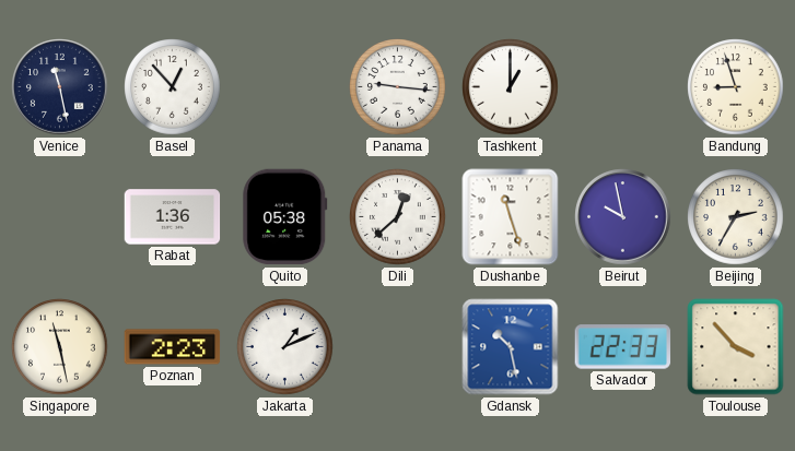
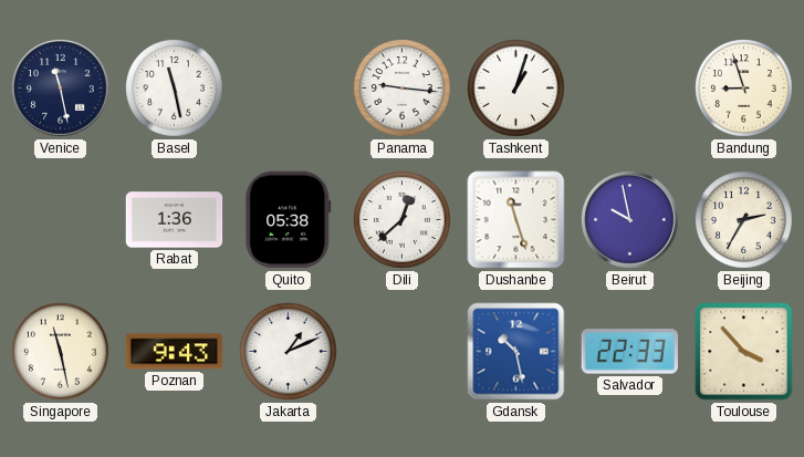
Basel: 12:53 -> 11:28 (175, 89)
Tashkent: 1:00 -> 1:03 (516, 89)
Poznan: 2:23 -> 9:43 (175, 352)
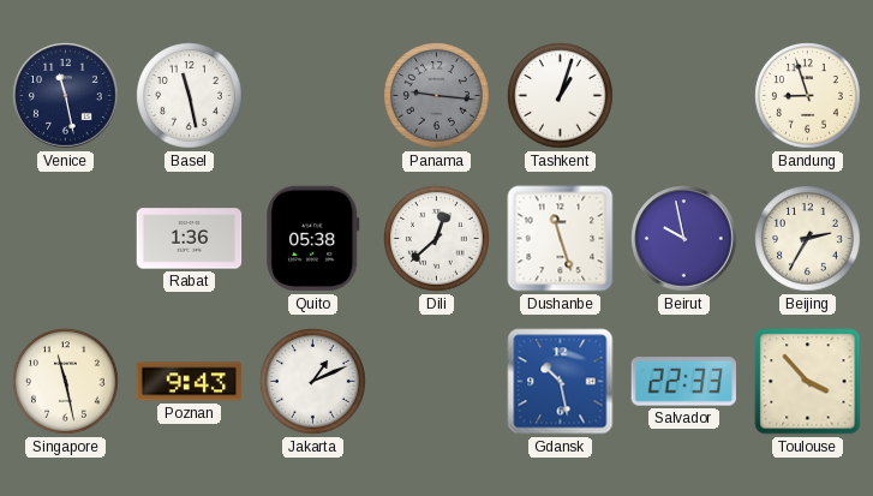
Panama dial: white -> grey (437, 96)
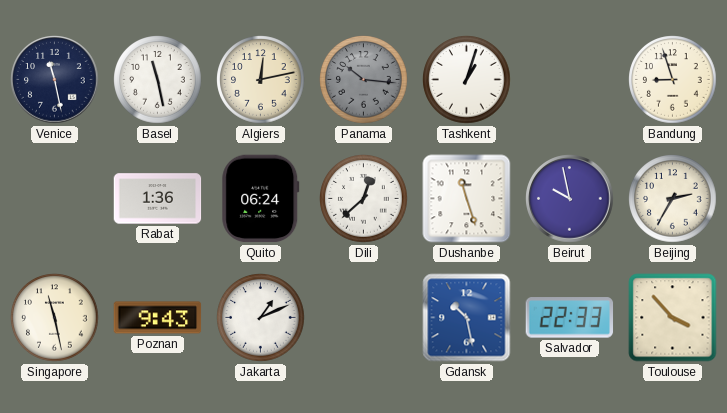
Algiers: none -> 12:13 (261, 80)
Panama: 9:16 -> 10:16 (364, 80)
Quito: 05:38 -> 06:24 (261, 199)
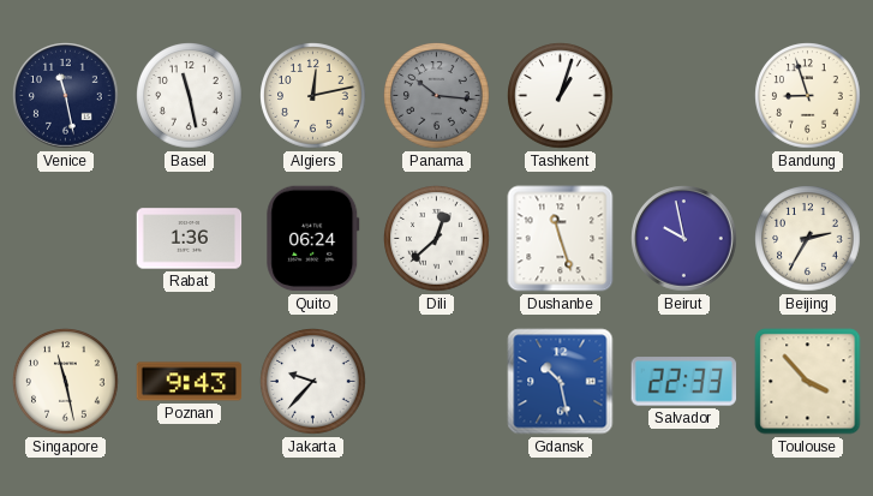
Jakarta: 1:11 -> 9:37 (313, 382)
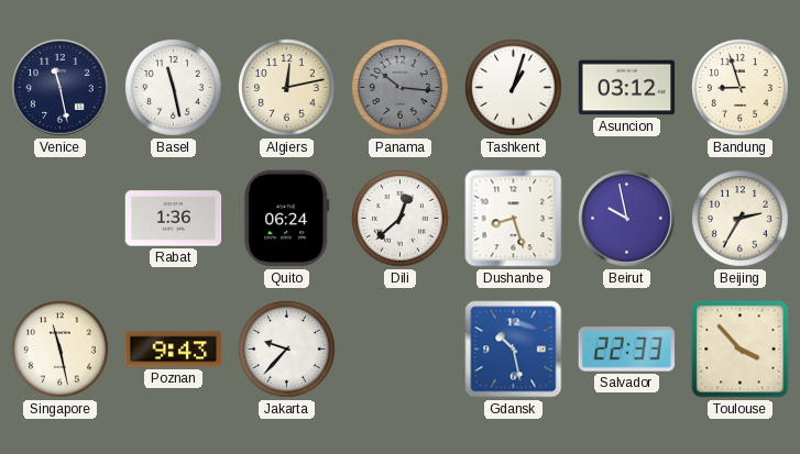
Asuncion: none -> 03:12 (627, 88)
Dushanbe: 11:27 -> 8:27 (514, 219)
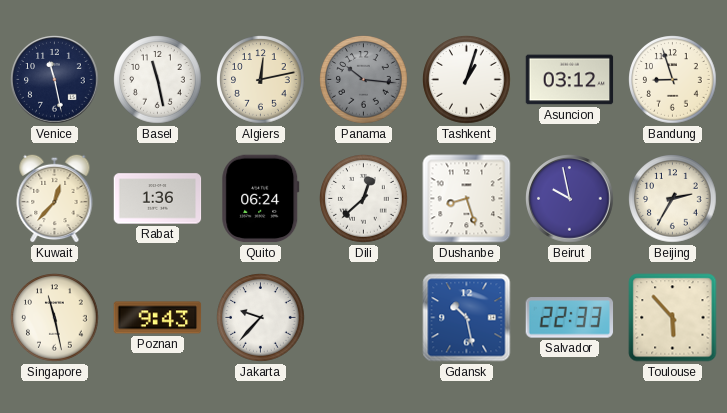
Kuwait: none -> 12:37 (55, 198)
Toulouse: 3:53 -> 5:53 (673, 318)
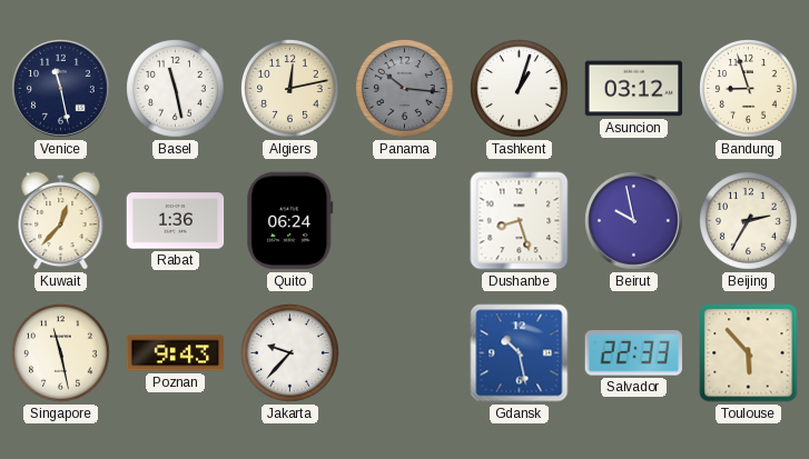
Dili: 12:38 -> none (364, 199)
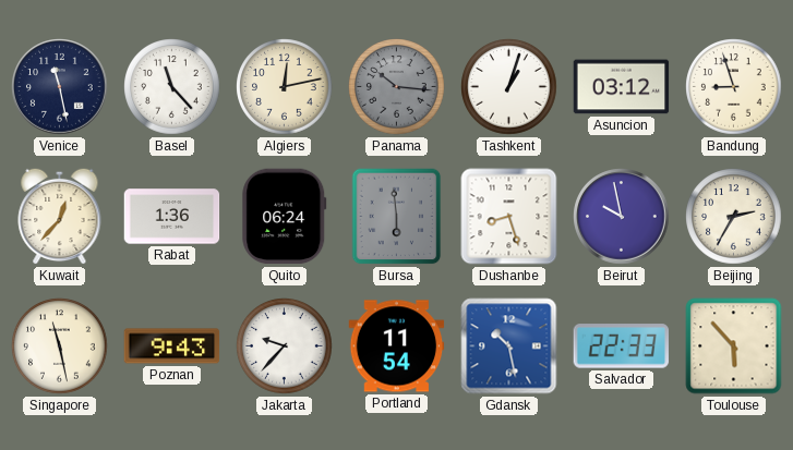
Basel: 11:28 -> 11:23 (172, 87)
Bursa: none -> 5:59 (397, 217)
Portland: none -> 11:54 (397, 346)
